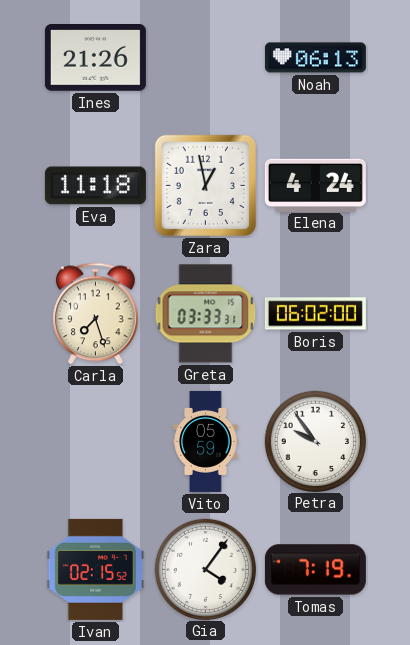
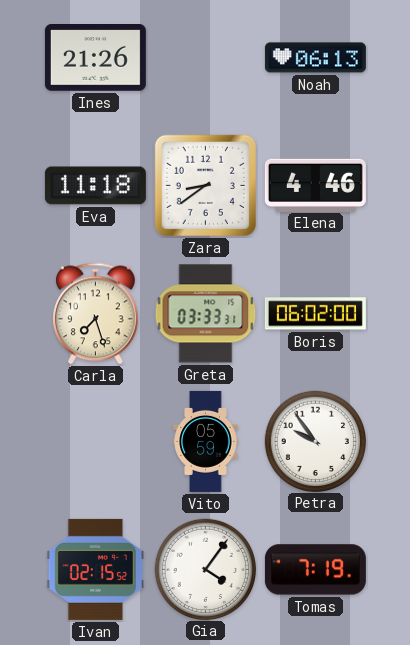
Zara: 12:58 -> 8:39 (205, 185)
Elena: 4:24 -> 4:46 (315, 185)
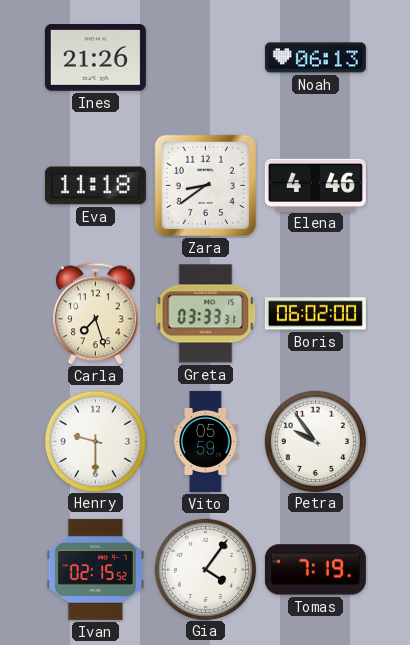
Henry: none -> 9:30 (95, 441)
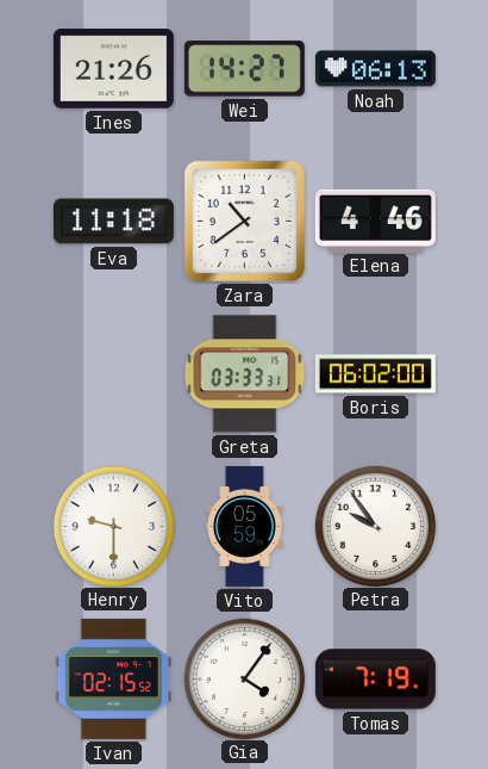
Wei: none -> 14:27 (244, 69)
Zara: 8:39 -> 10:39 (244, 221)
Carla: 7:27 -> none (96, 314)
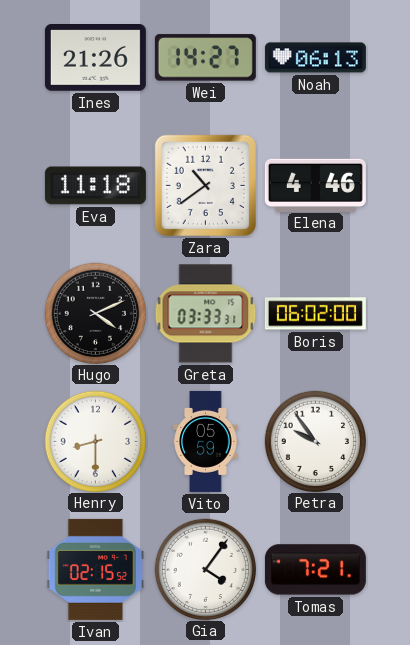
Hugo: none -> 4:11 (95, 313)
Henry: 9:30 -> 8:30 (95, 441)
Tomas: 7:19 -> 7:21 (315, 570)
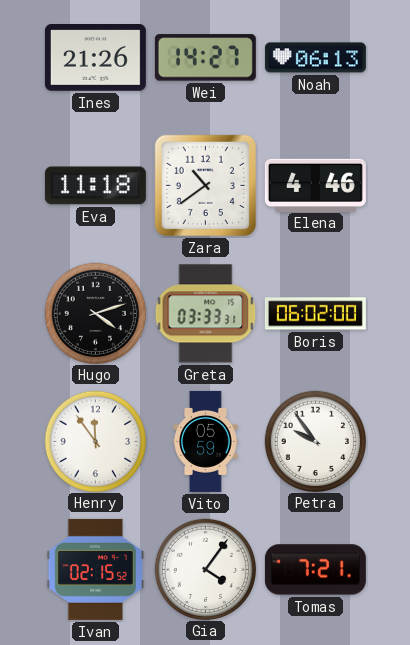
Hugo: 4:11 -> 4:12 (95, 313)
Henry: 8:30 -> 11:54 (95, 441)
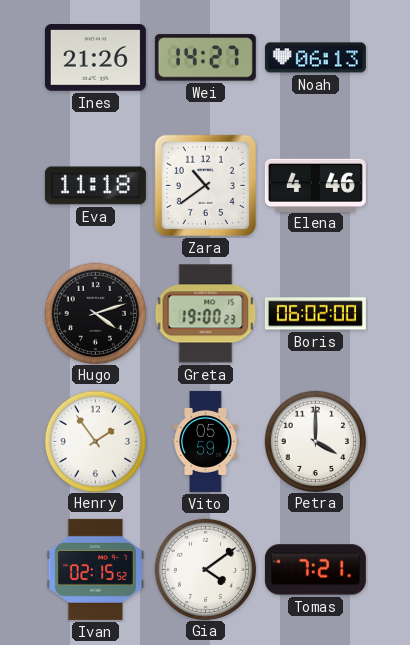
Greta: 03:33 -> 19:00 (206, 314)
Henry: 11:54 -> 1:54 (95, 441)
Petra: 9:54 -> 4:00 (315, 441)
Gia: 4:06 -> 4:09 (205, 569)
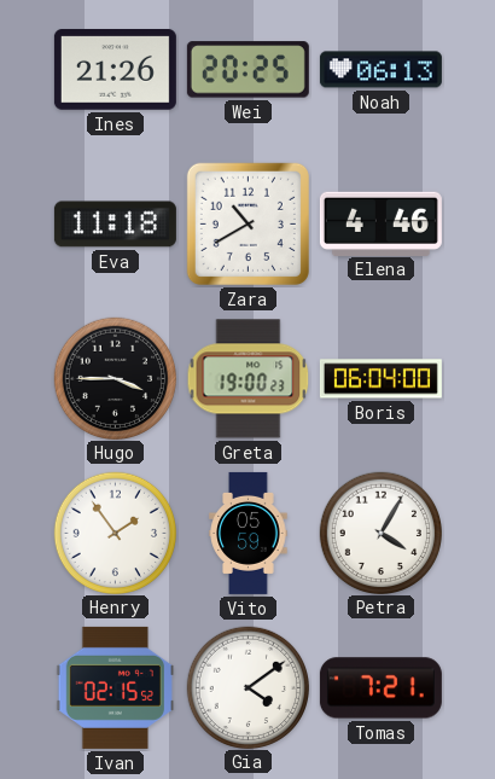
Wei: 14:27 -> 20:25 (247, 70)
Zara: 10:39 -> 10:40 (247, 223)
Hugo: 4:12 -> 3:45 (115, 378)
Boris: 06:02 -> 06:04 (380, 379)
Petra: 4:00 -> 4:05 (380, 533)
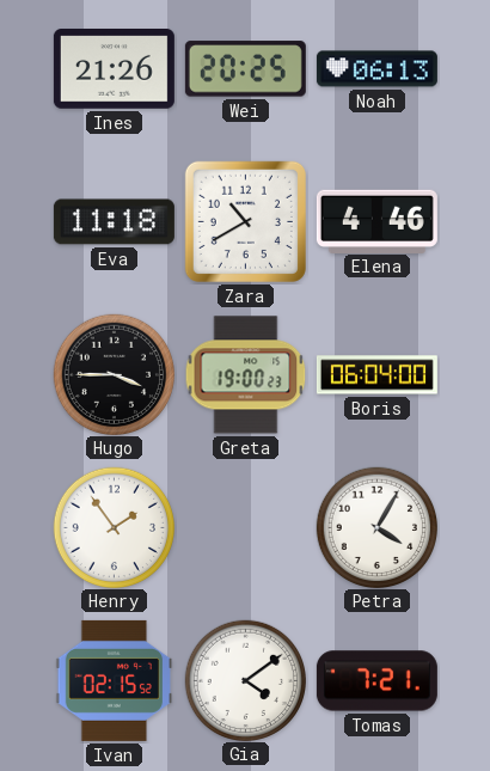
Vito: 05:59 -> none (249, 533)
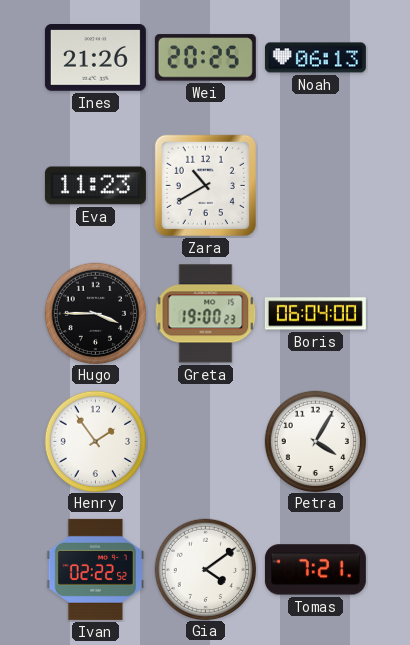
Eva: 11:18 -> 11:23 (95, 186)
Elena: 4:46 -> none (376, 221)
Ivan: 02:15 -> 02:22 (96, 569)
